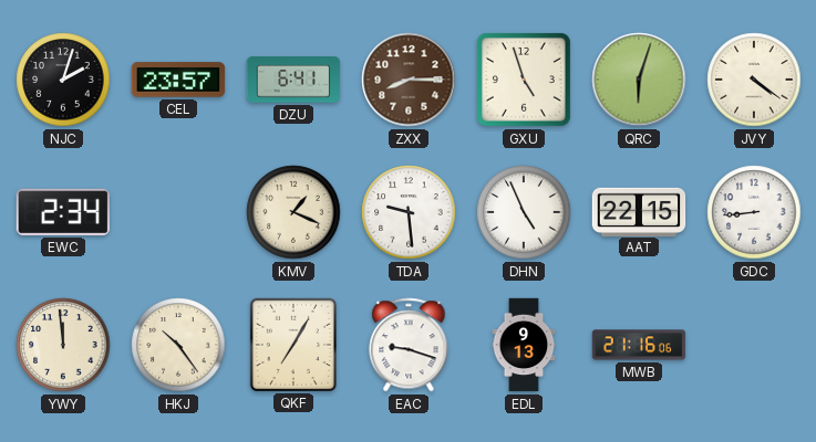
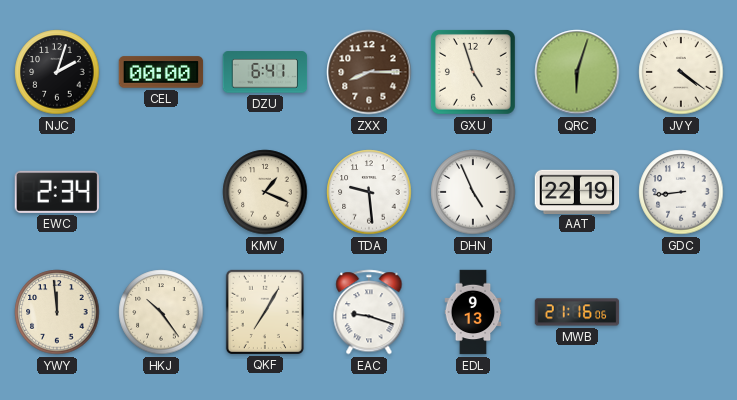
CEL: 23:57 -> 00:00 (161, 72)
AAT: 22:15 -> 22:19 (577, 191)
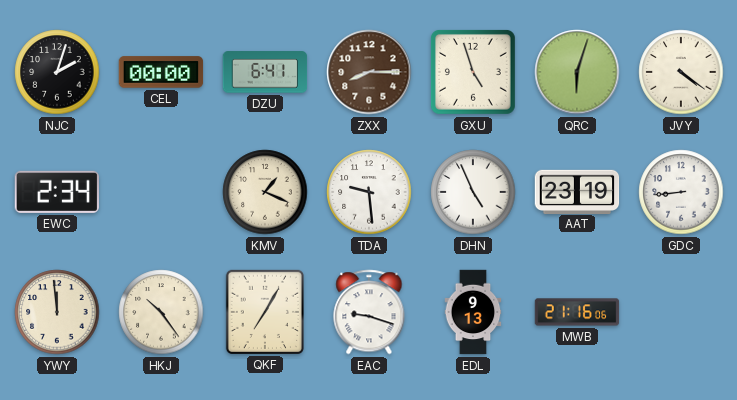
AAT: 22:19 -> 23:19 (577, 191)
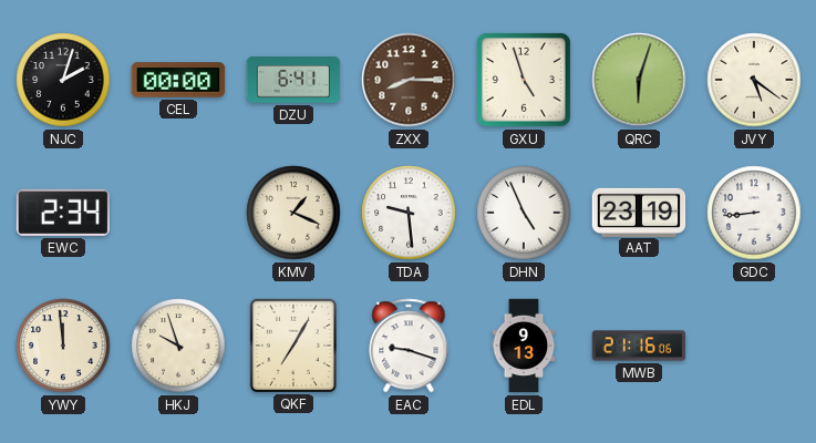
JVY: 4:21 -> 5:21 (754, 80)
HKJ: 10:24 -> 9:57 (178, 346)
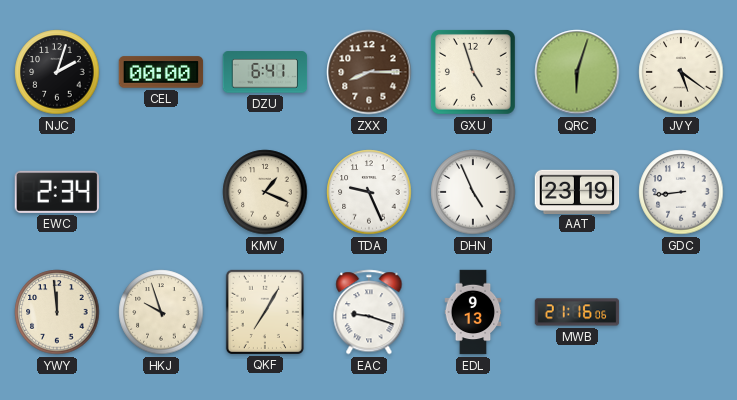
TDA: 9:29 -> 9:26 (369, 192)
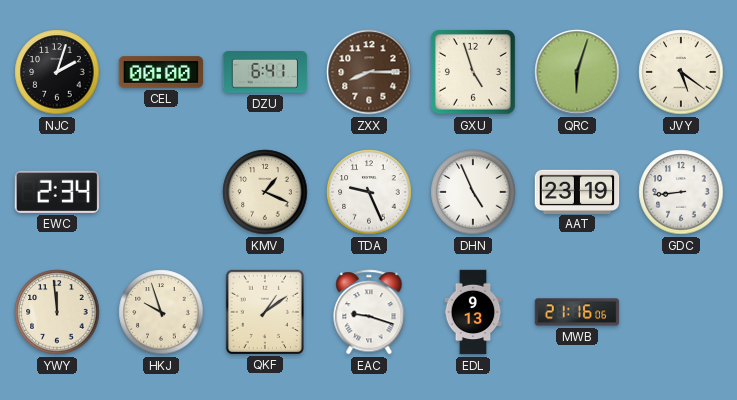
QKF: 7:05 -> 1:09 (264, 311)
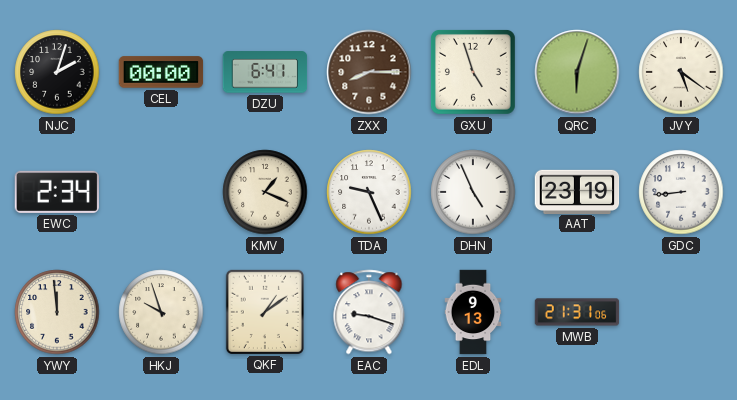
MWB: 21:16 -> 21:31 (577, 312)
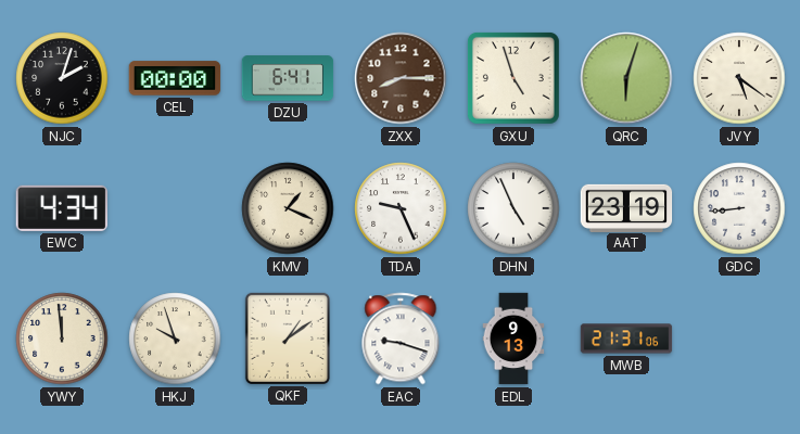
EWC: 2:34 -> 4:34 (61, 208)
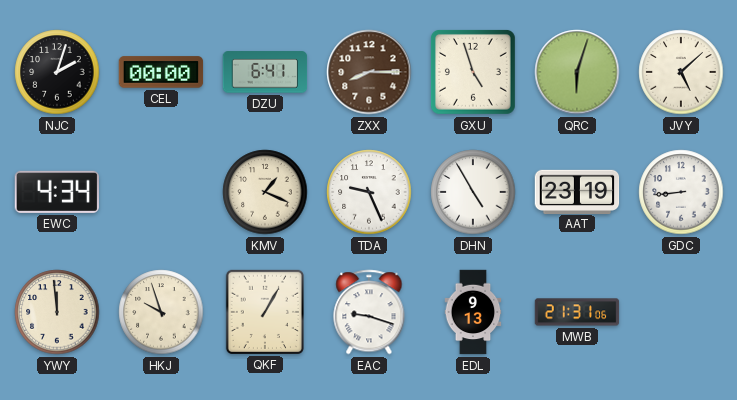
JVY: 5:21 -> 5:08 (681, 72)
DHN: 4:56 -> 4:55 (473, 192)
QKF: 1:09 -> 1:05 (264, 311)
